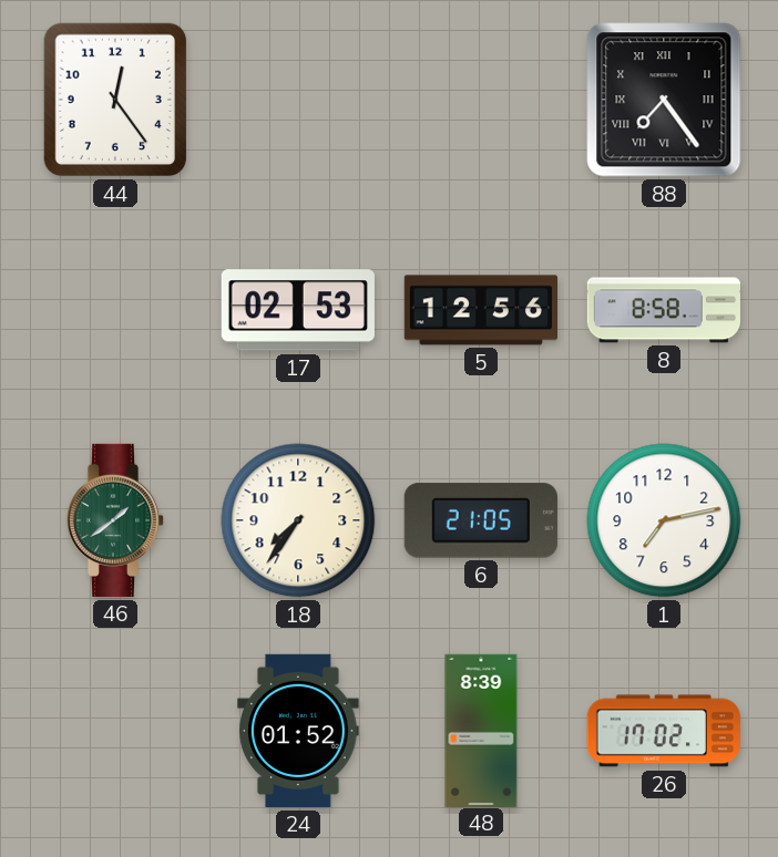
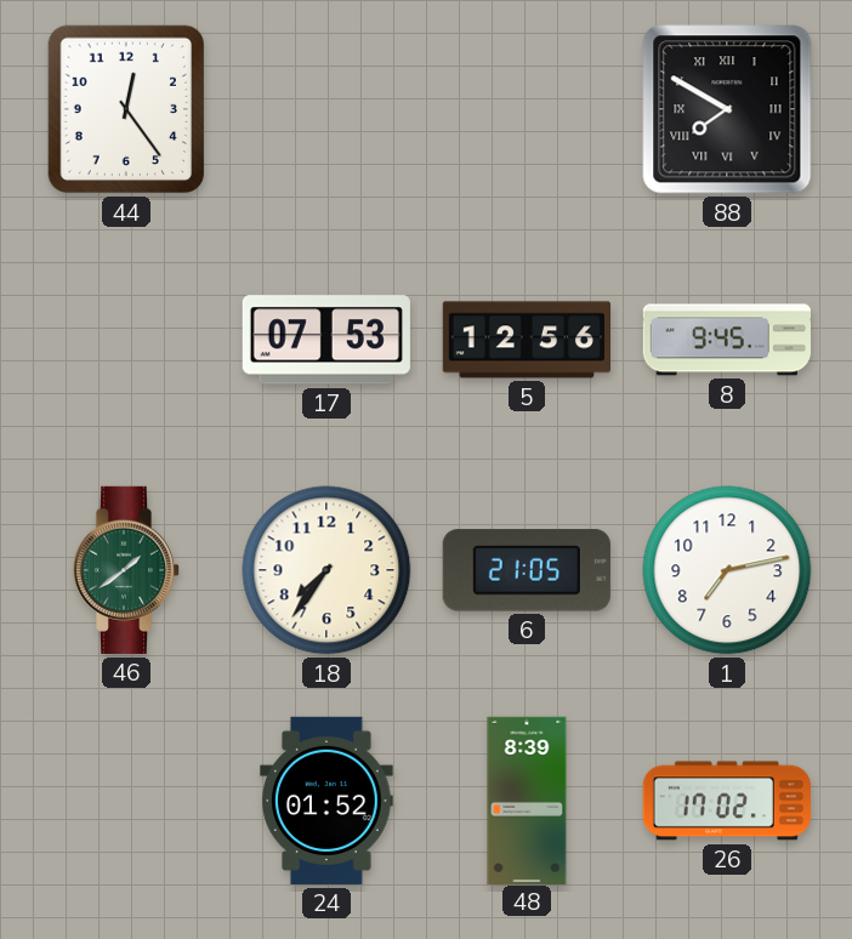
88: 7:24 -> 7:50 (727, 109)
17: 02:53 -> 07:53 (326, 340)
8: 8:58 -> 9:45 (727, 340)
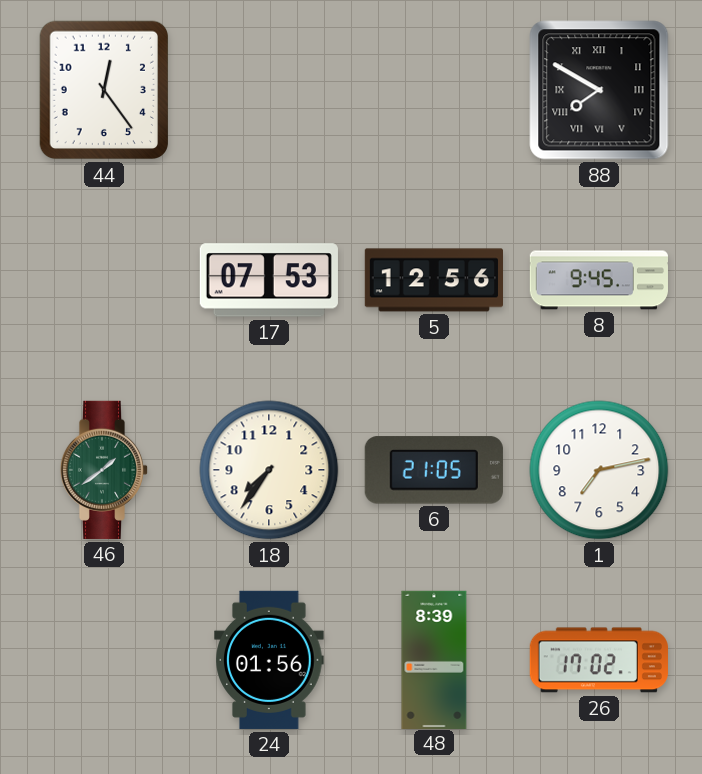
24: 01:52 -> 01:56 (269, 660)
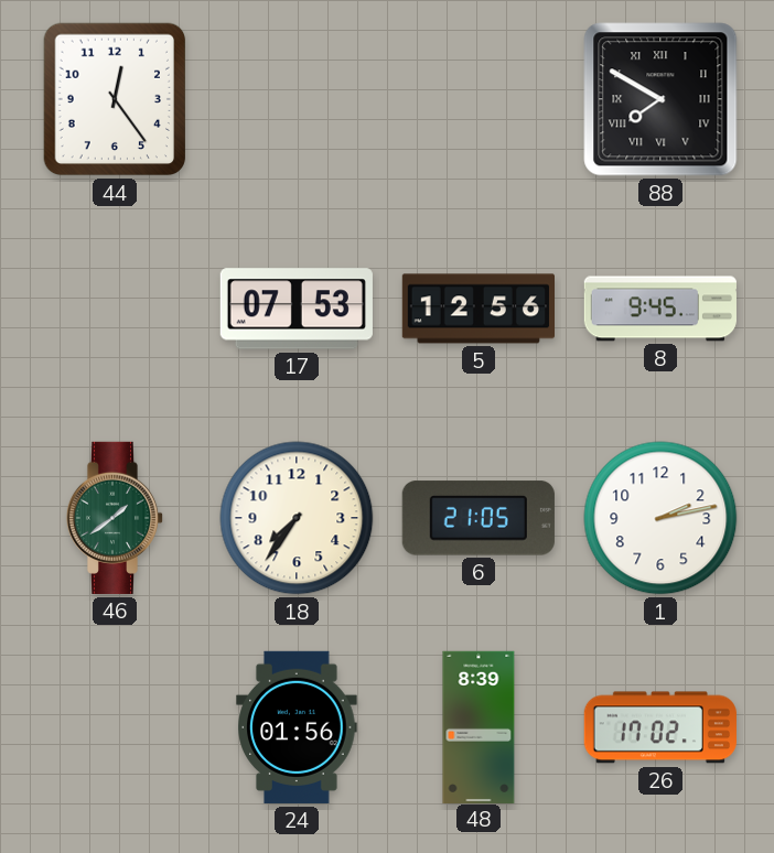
1: 7:13 -> 2:13 (660, 518)
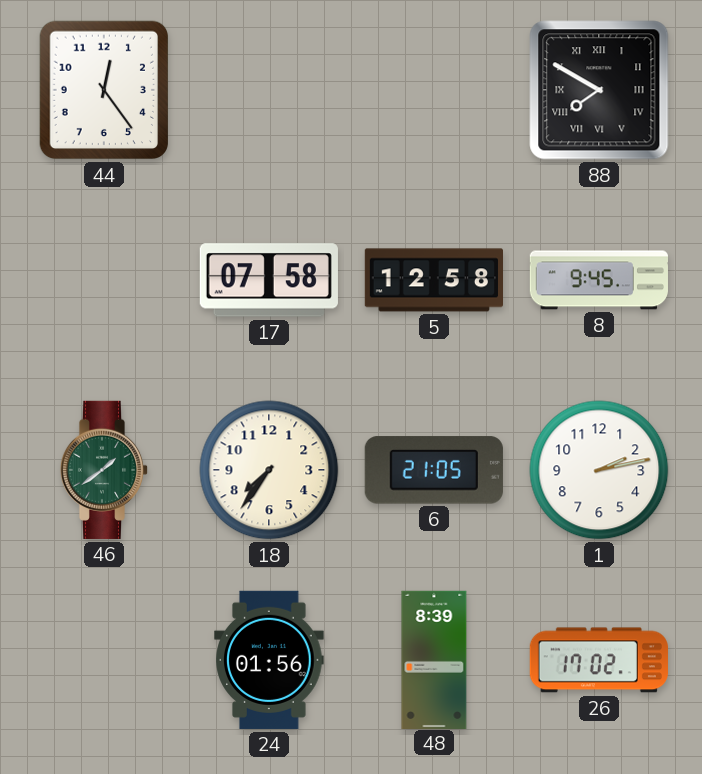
17: 07:53 -> 07:58 (269, 280)
5: 12:56 -> 12:58 (433, 280)
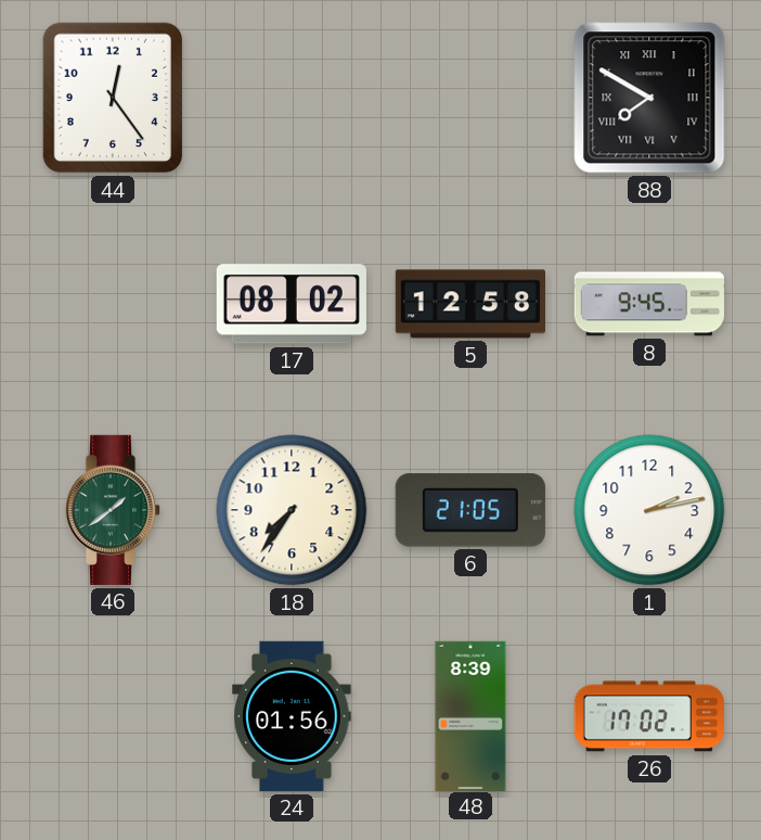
17: 07:58 -> 08:02 (292, 304)
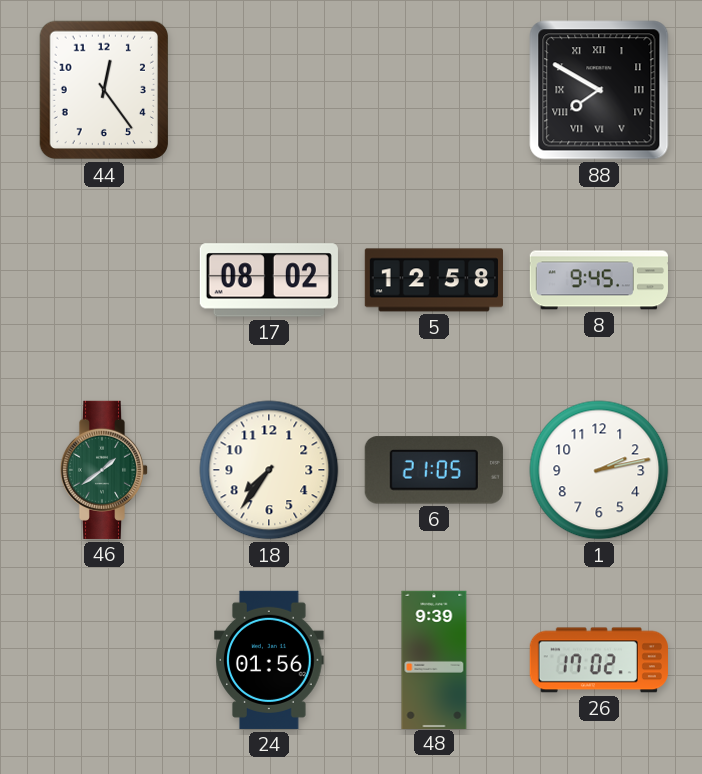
48: 8:39 -> 9:39 (434, 659)
